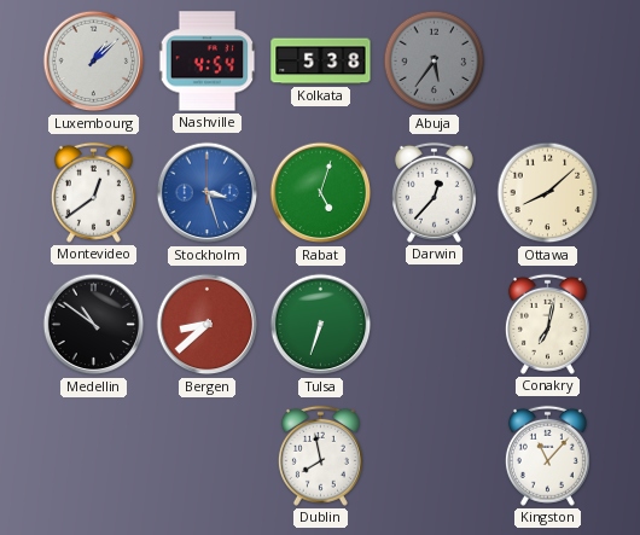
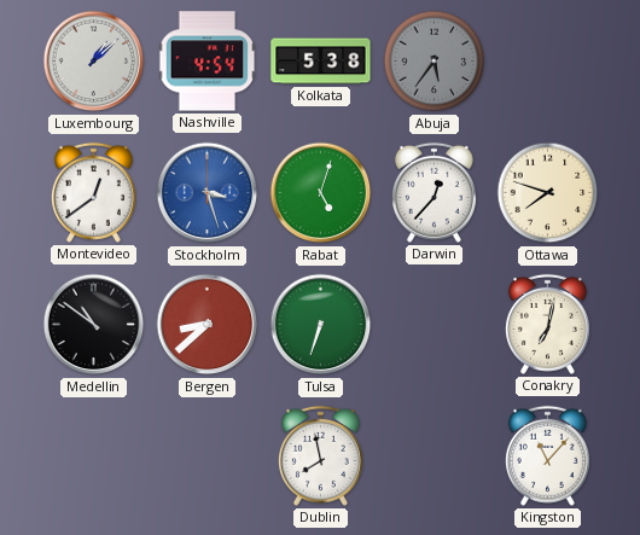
Ottawa: 8:08 -> 7:48 (548, 193)
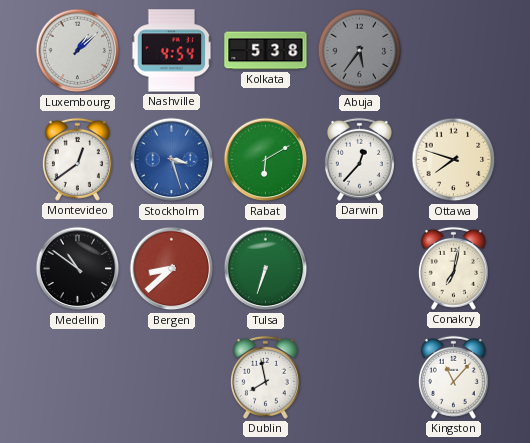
Rabat: 5:03 -> 6:10 (266, 160)
